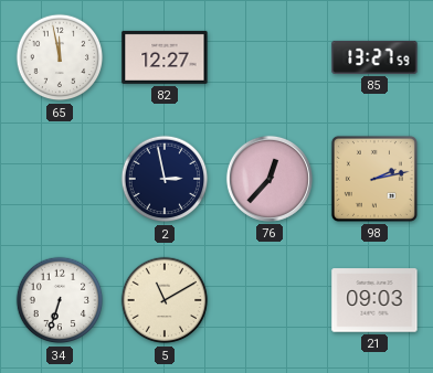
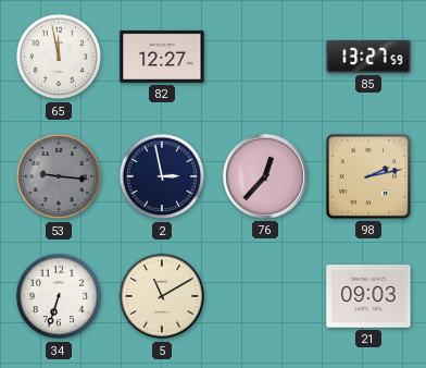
53: none -> 9:16 (59, 176)
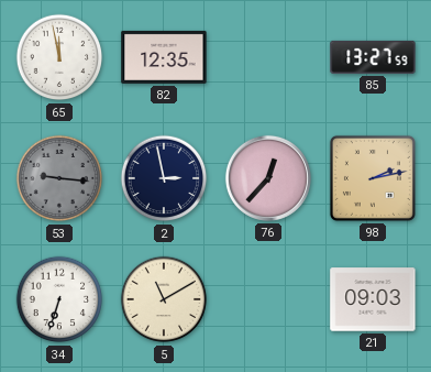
82: 12:27 -> 12:35 (164, 57)
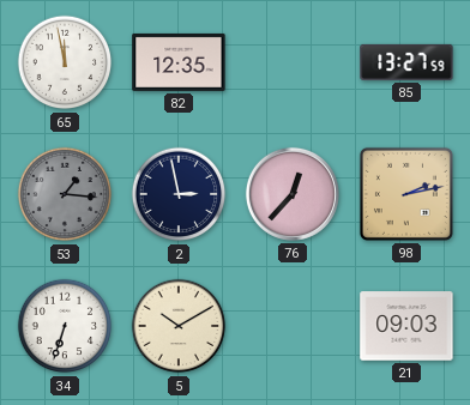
53: 9:16 -> 1:16 (65, 194)
5: 11:10 -> 10:10 (179, 326)
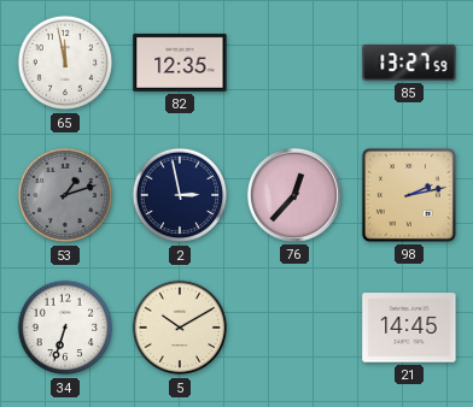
53: 1:16 -> 1:12 (65, 195)
21: 09:03 -> 14:45 (409, 328)
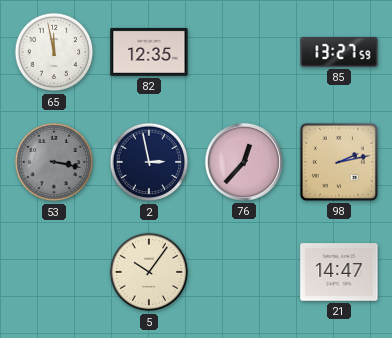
53: 1:12 -> 3:17 (54, 162)
34: 6:33 -> none (65, 328)
5: 10:10 -> 10:06 (149, 272)
21: 14:45 -> 14:47 (339, 272)
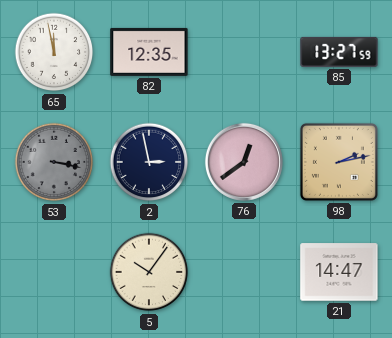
76: 12:37 -> 12:39 (244, 162)
